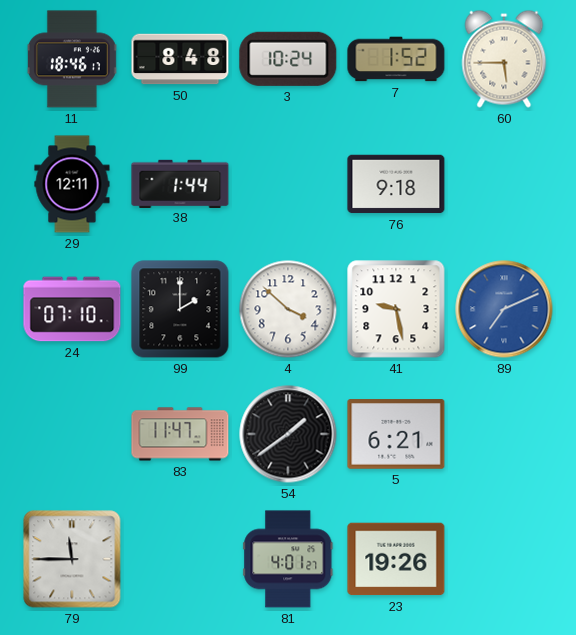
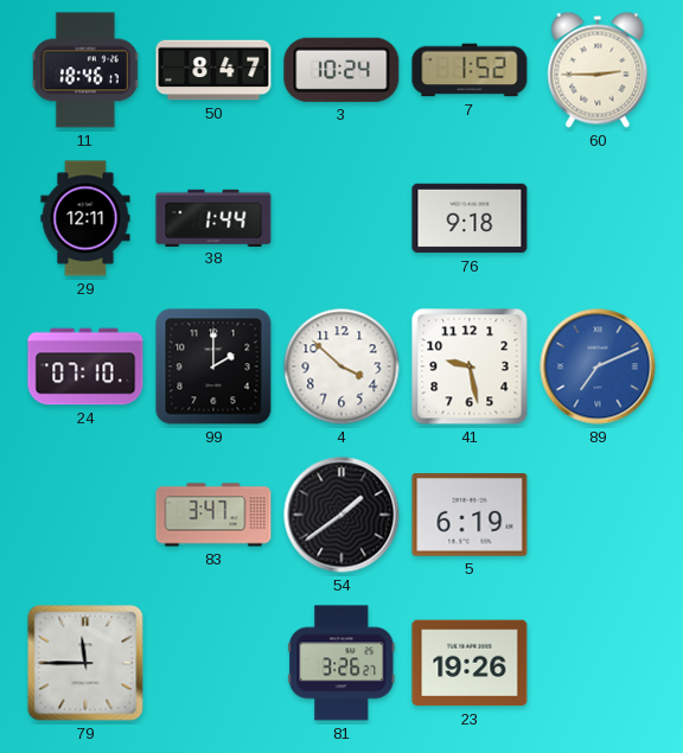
50: 8:48 -> 8:47 (213, 70)
60: 5:45 -> 2:45 (598, 70)
83: 11:47 -> 3:47 (213, 515)
5: 6:21 -> 6:19 (470, 515)
81: 4:01 -> 3:26 (341, 663)
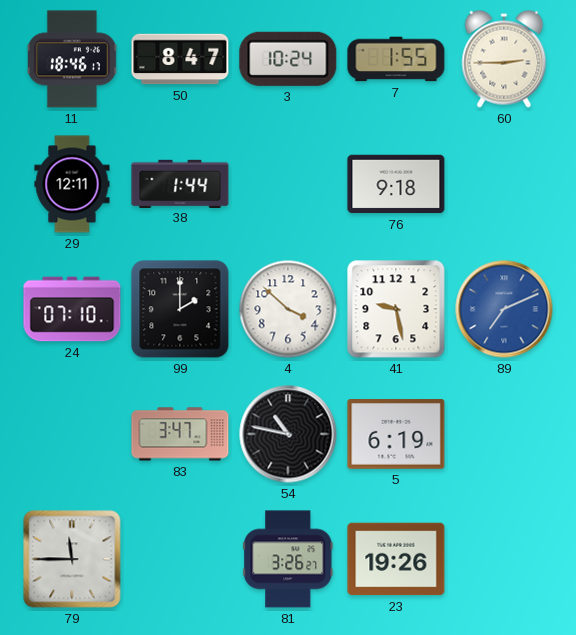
7: 1:52 -> 1:55 (396, 59)
54: 1:39 -> 10:47 (288, 434)
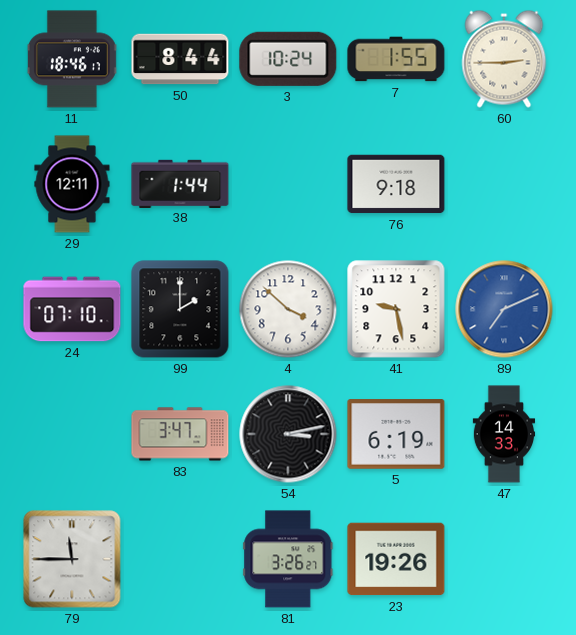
50: 8:47 -> 8:44 (180, 59)
54: 10:47 -> 3:13 (288, 434)
47: none -> 14:33 (504, 434)
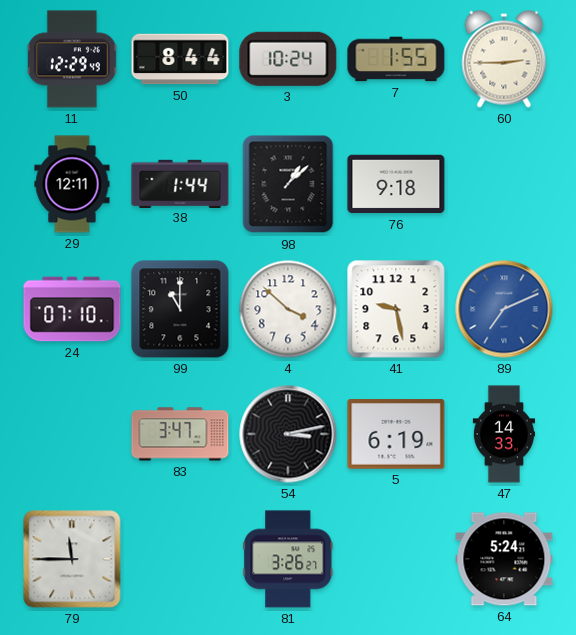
11: 18:46 -> 12:29 (72, 59)
98: none -> 1:08 (288, 184)
99: 2:00 -> 11:00 (180, 309)
23: 19:26 -> none (396, 559)
64: none -> 5:24 (504, 559)
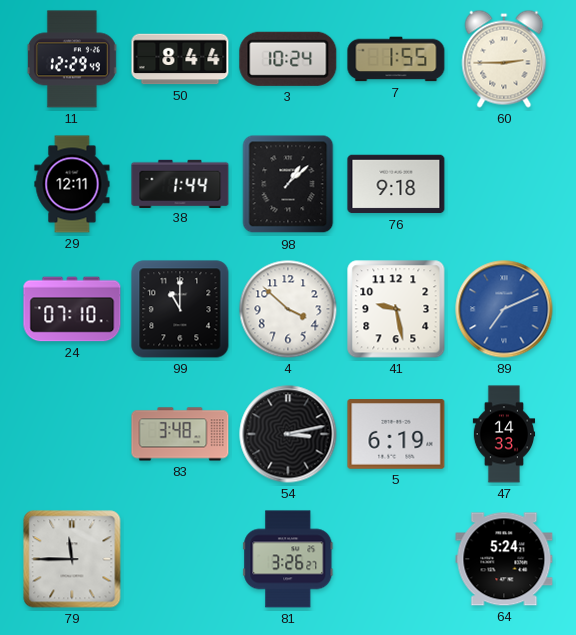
83: 3:47 -> 3:48 (180, 434)
